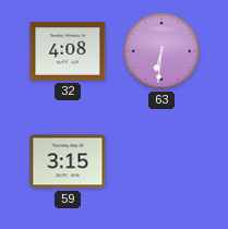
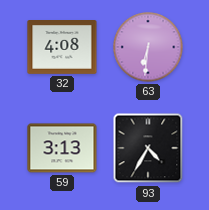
59: 3:15 -> 3:13 (62, 148)
93: none -> 4:35 (148, 148)
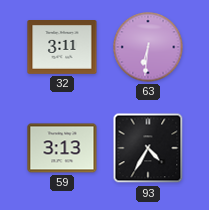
32: 4:08 -> 3:11 (62, 48)
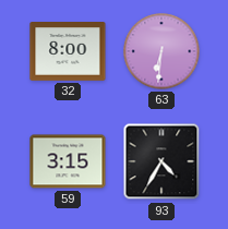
32: 3:11 -> 8:00 (68, 52)
59: 3:13 -> 3:15 (68, 161)
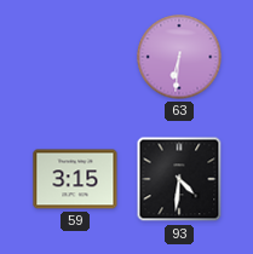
32: 8:00 -> none (68, 52)
93: 4:35 -> 4:31 (179, 179)
